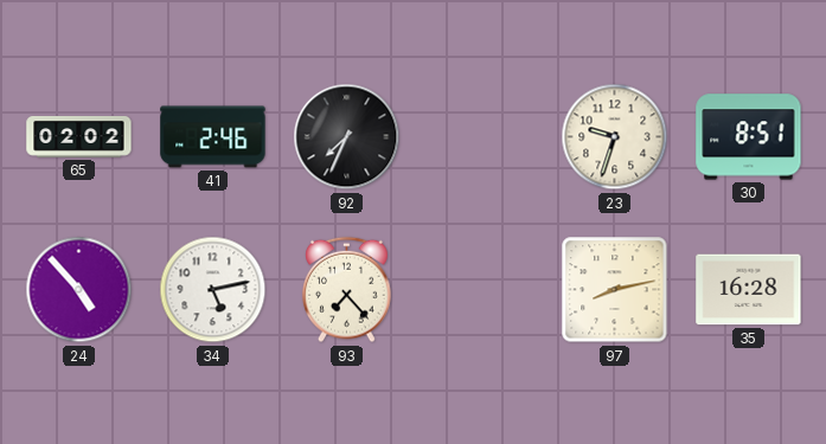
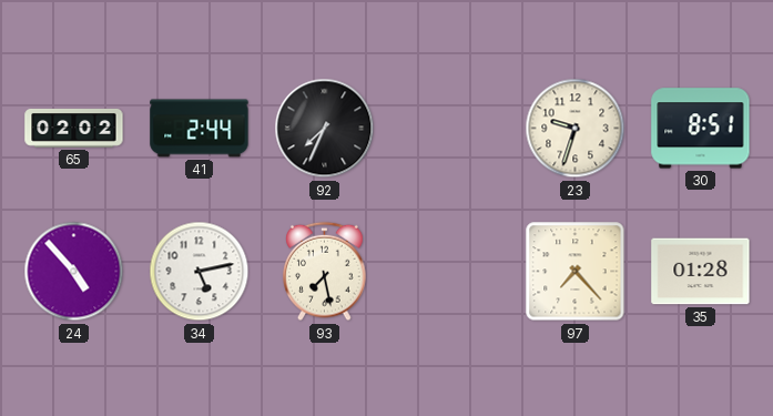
41: 2:46 -> 2:44 (200, 129)
93: 7:23 -> 7:28 (325, 272)
97: 8:13 -> 7:23 (576, 272)
35: 16:28 -> 01:28 (701, 272)
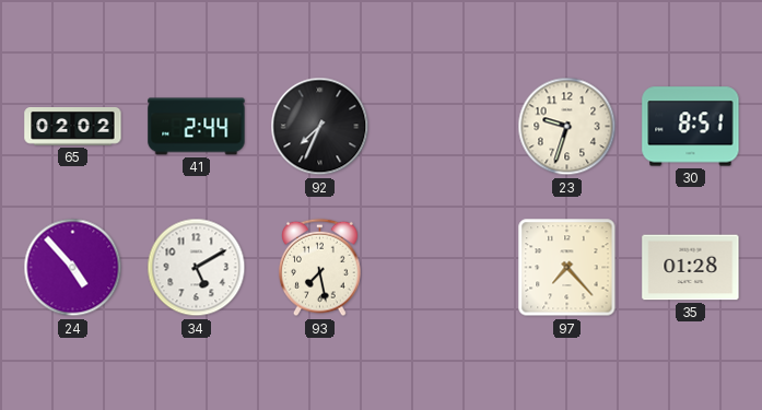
34: 5:13 -> 5:10 (197, 268)
